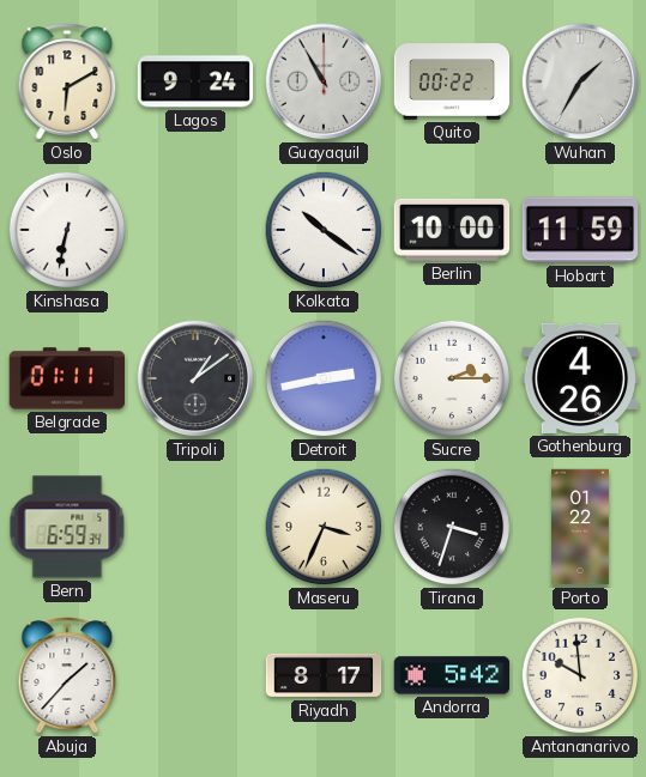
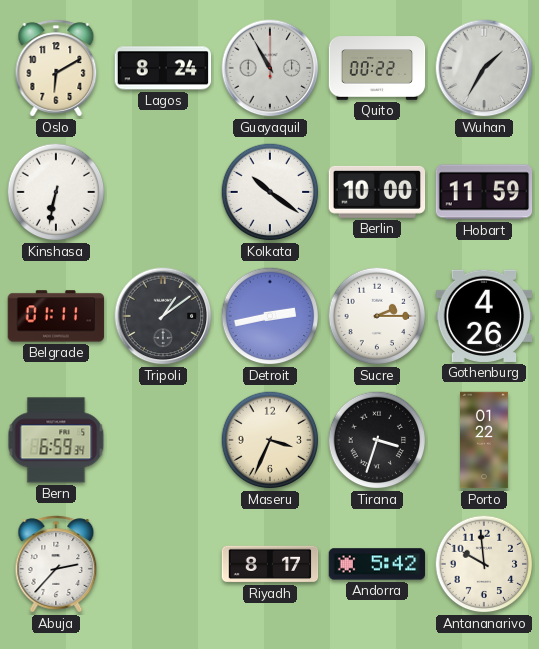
Lagos: 9:24 -> 8:24 (163, 68)
Abuja: 1:37 -> 2:37 (56, 564)
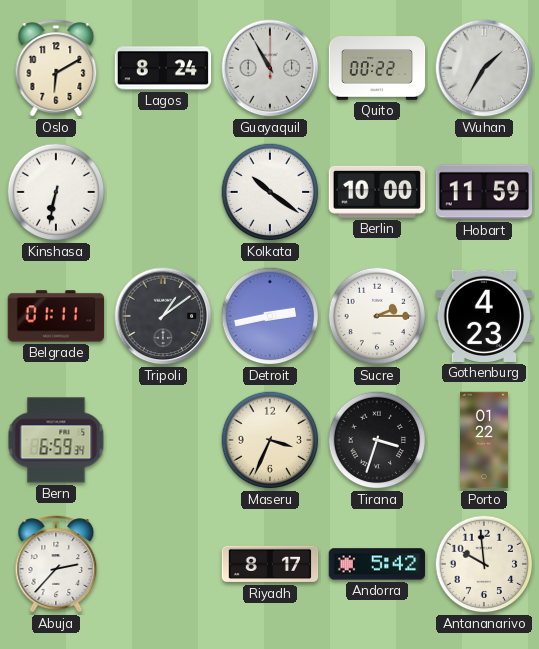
Gothenburg: 4:26 -> 4:23 (484, 316)
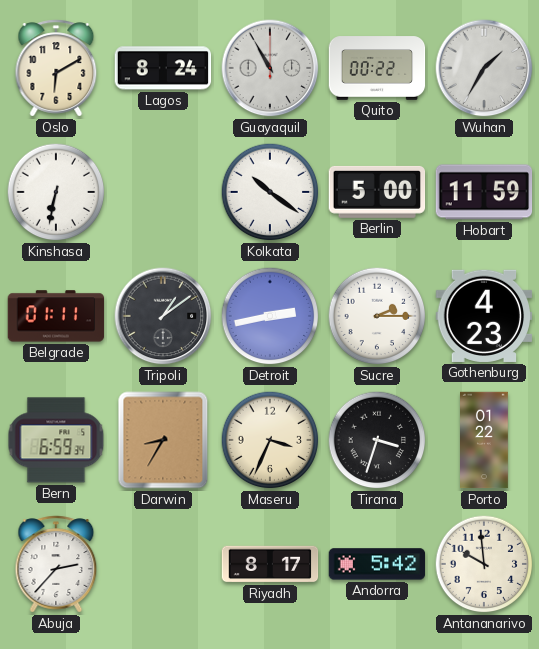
Berlin: 10:00 -> 5:00 (377, 192)
Darwin: none -> 8:35 (163, 440)
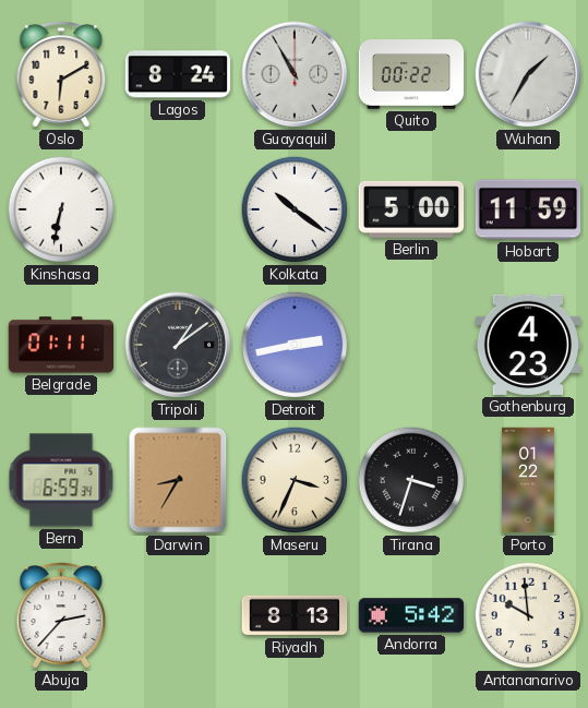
Sucre: 2:15 -> none (377, 316)
Riyadh: 8:17 -> 8:13 (295, 615)
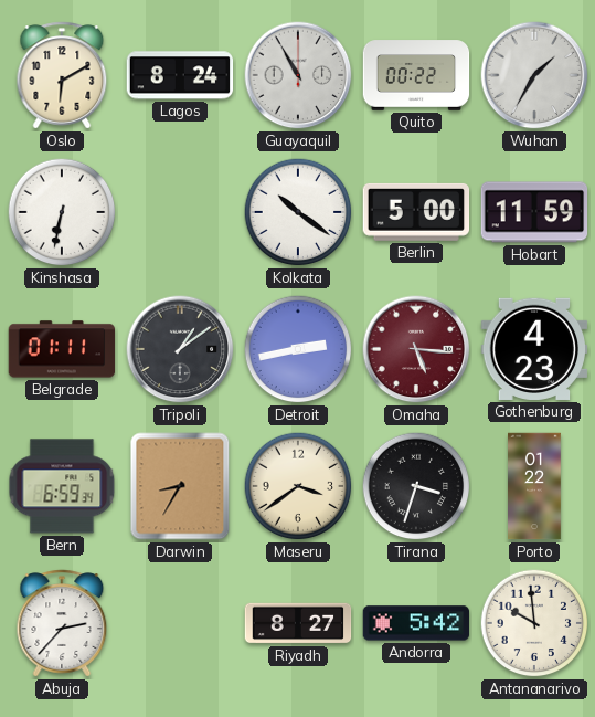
Omaha: none -> 5:16 (416, 349)
Maseru: 3:34 -> 3:39 (298, 486)
Riyadh: 8:13 -> 8:27 (298, 623)
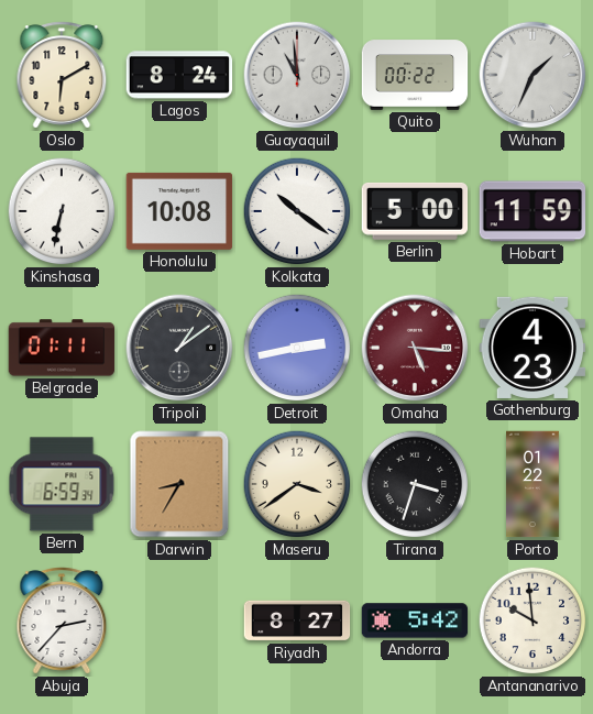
Guayaquil: 10:55 -> 10:59 (297, 75)
Wuhan: 1:35 -> 1:34 (532, 75)
Honolulu: none -> 10:08 (179, 211)
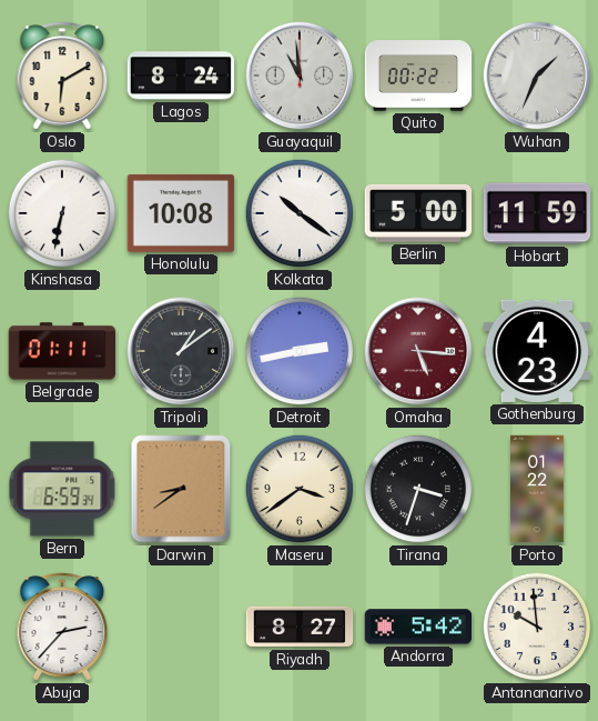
Darwin: 8:35 -> 8:39 (181, 489)
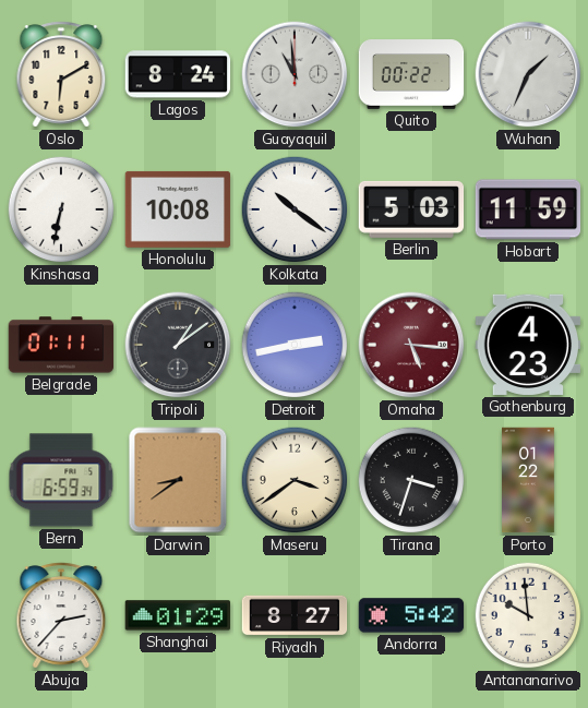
Berlin: 5:00 -> 5:03 (411, 209)
Shanghai: none -> 01:29 (178, 615)
